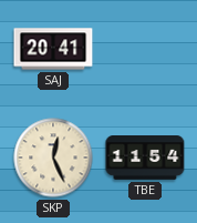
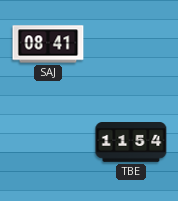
SAJ: 20:41 -> 08:41 (48, 44)
SKP: 12:26 -> none (53, 158)
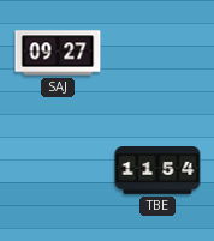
SAJ: 08:41 -> 09:27 (58, 53)
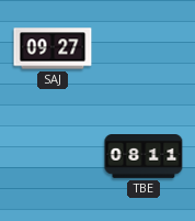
TBE: 11:54 -> 08:11 (144, 157)
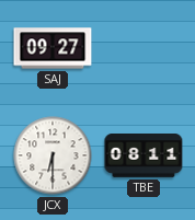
JCX: none -> 6:30 (53, 155)
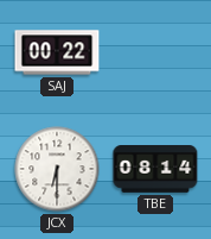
SAJ: 09:27 -> 00:22 (57, 52)
TBE: 08:11 -> 08:14 (155, 170)
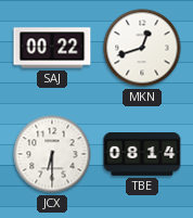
MKN: none -> 12:42 (142, 48)
